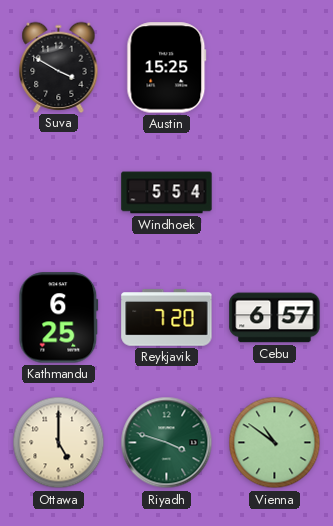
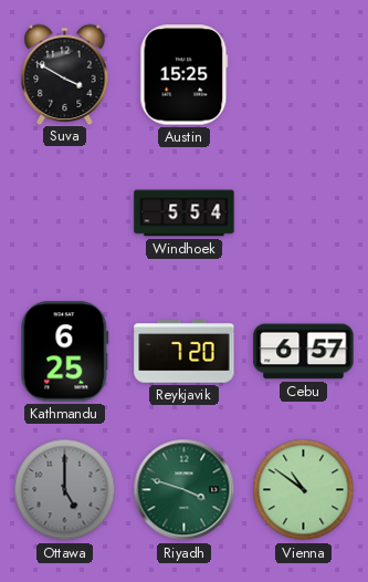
Ottawa dial: cream -> grey (65, 490)
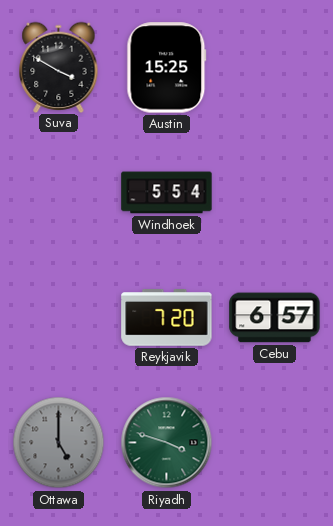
Kathmandu: 6:25 -> none (65, 352)
Vienna: 10:51 -> none (304, 490)
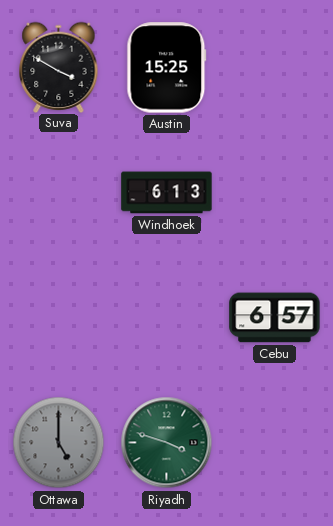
Windhoek: 5:54 -> 6:13 (167, 193)
Reykjavik: 7:20 -> none (167, 318)
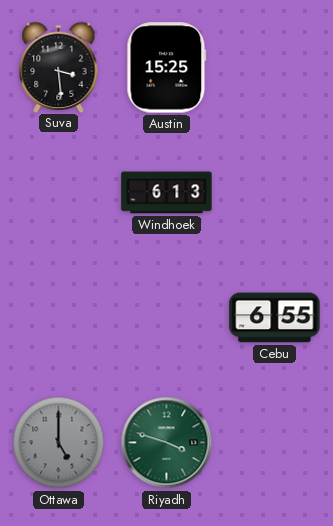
Suva: 3:50 -> 3:29 (59, 67)
Cebu: 6:57 -> 6:55 (275, 318)
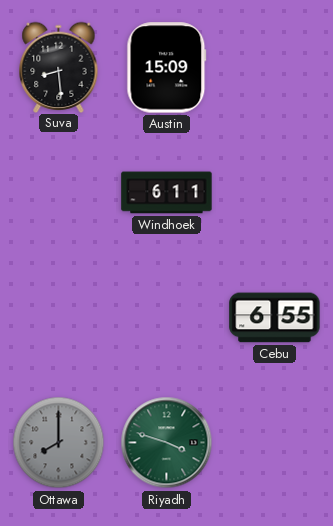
Suva: 3:29 -> 8:29 (59, 67)
Austin: 15:25 -> 15:09 (167, 68)
Windhoek: 6:13 -> 6:11 (167, 193)
Ottawa: 5:00 -> 8:00 (59, 443)
